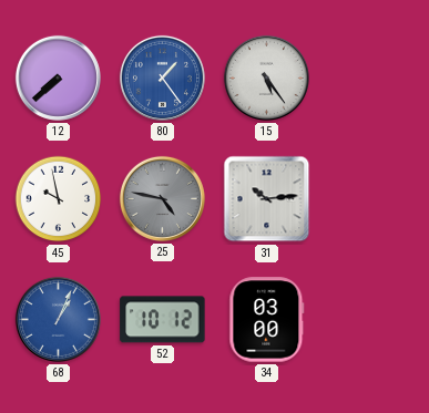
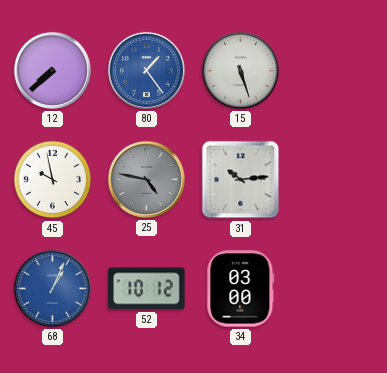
15: 5:24 -> 5:27 (240, 70)
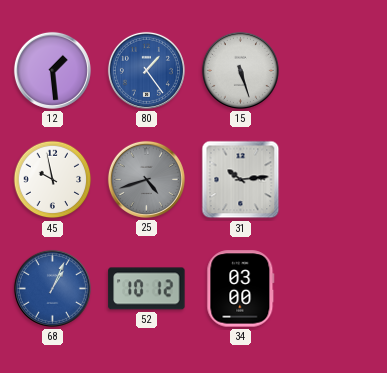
12: 7:38 -> 1:29 (52, 70)
25: 4:47 -> 4:42 (146, 179)
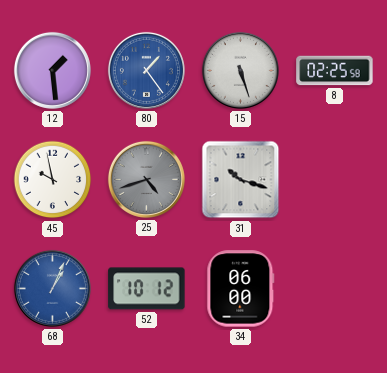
8: none -> 02:25 (335, 71)
31: 10:14 -> 10:18 (241, 180)
34: 03:00 -> 06:00 (241, 289)
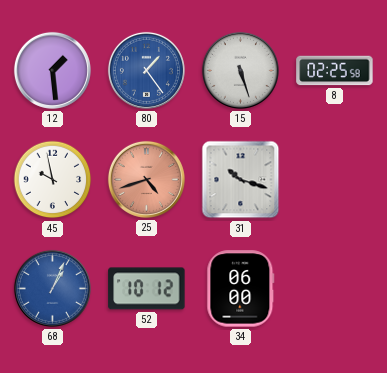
25 dial: grey -> salmon (146, 179)
